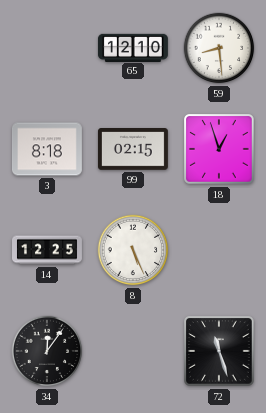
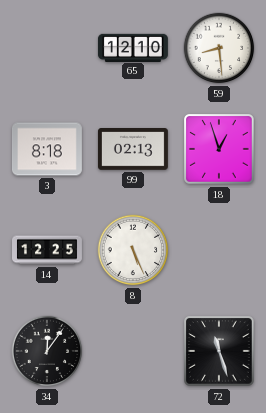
99: 02:15 -> 02:13 (133, 150)
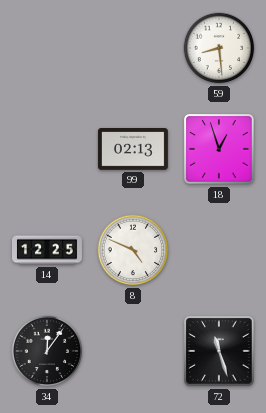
65: 12:10 -> none (133, 47)
3: 8:18 -> none (47, 149)
8: 5:26 -> 4:49 (133, 250)
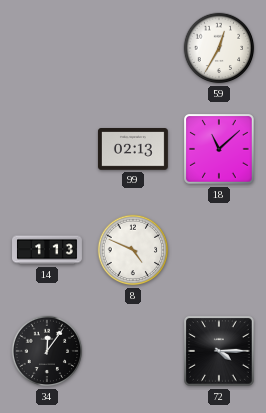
59: 8:29 -> 12:35 (219, 48)
18: 12:57 -> 11:08 (219, 149)
14: 12:25 -> 1:13 (48, 250)
72: 11:27 -> 4:15 (219, 351)
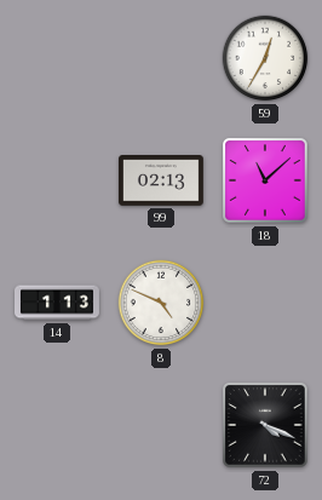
34: 12:06 -> none (47, 351)
72: 4:15 -> 4:19 (265, 425)
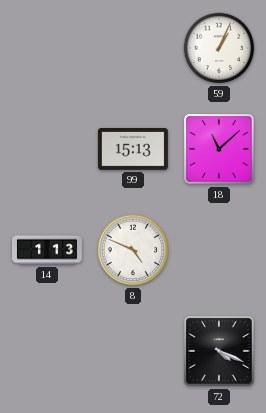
59: 12:35 -> 1:04 (219, 48)
99: 02:13 -> 15:13 (133, 150)
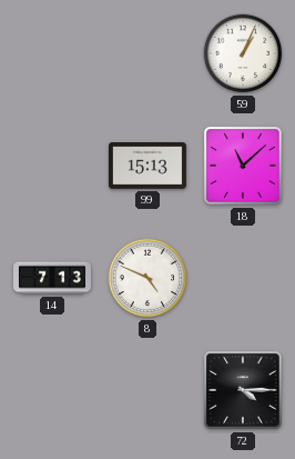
14: 1:13 -> 7:13 (53, 278)
72: 4:19 -> 4:15 (243, 390)
